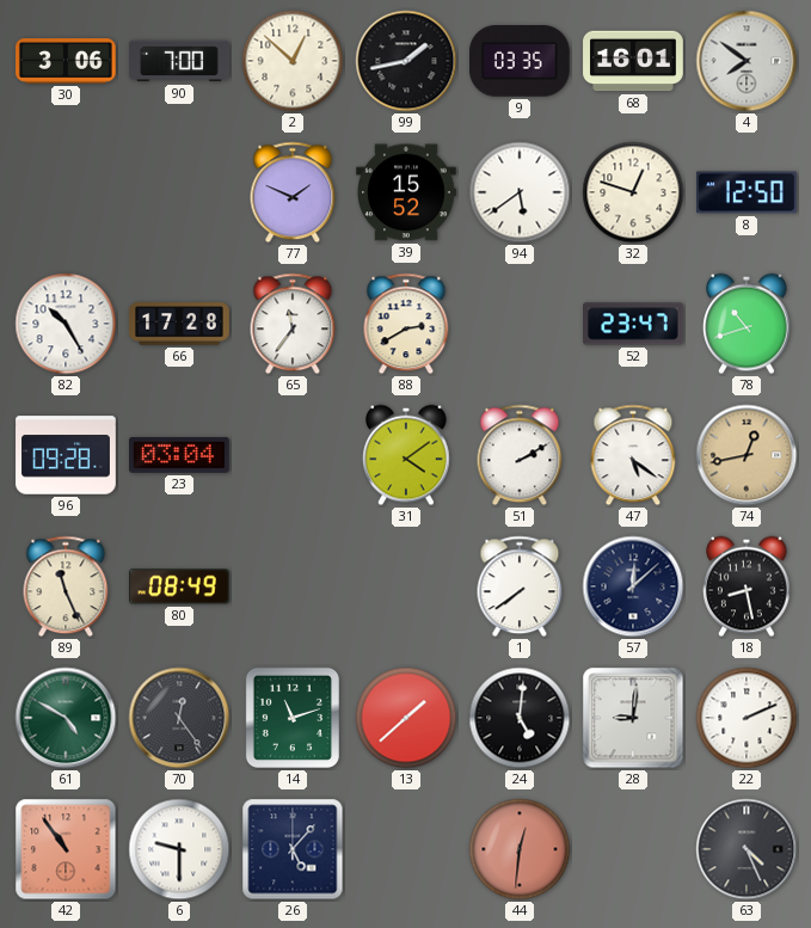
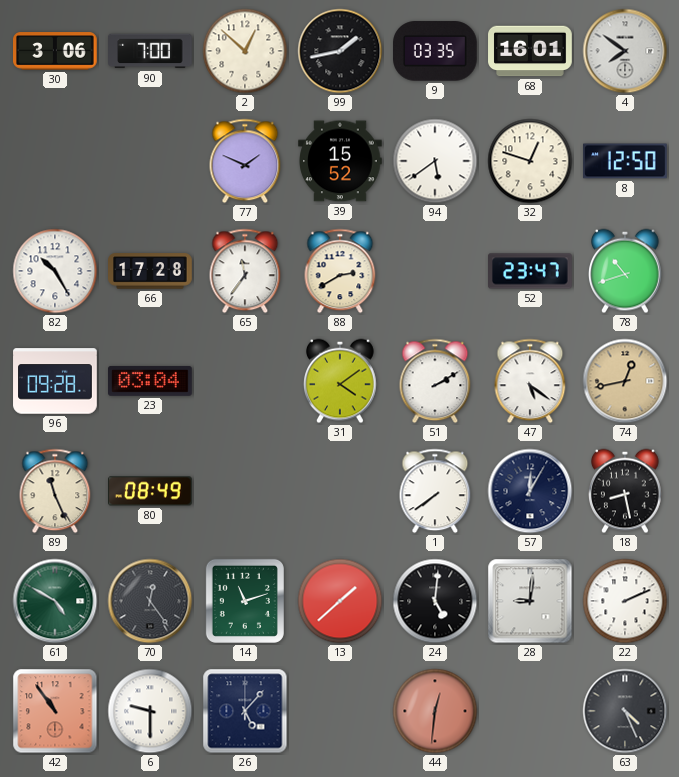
57: 12:08 -> 12:05 (530, 491)
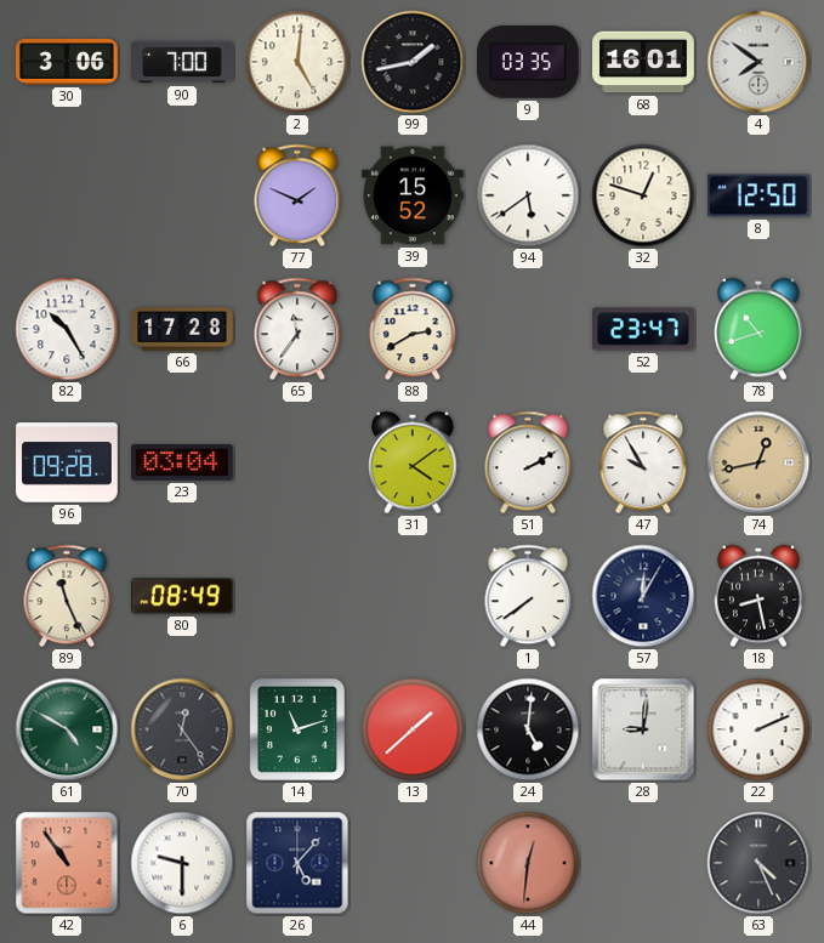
2: 12:52 -> 5:01 (297, 62)
47: 5:21 -> 9:55 (643, 462)
